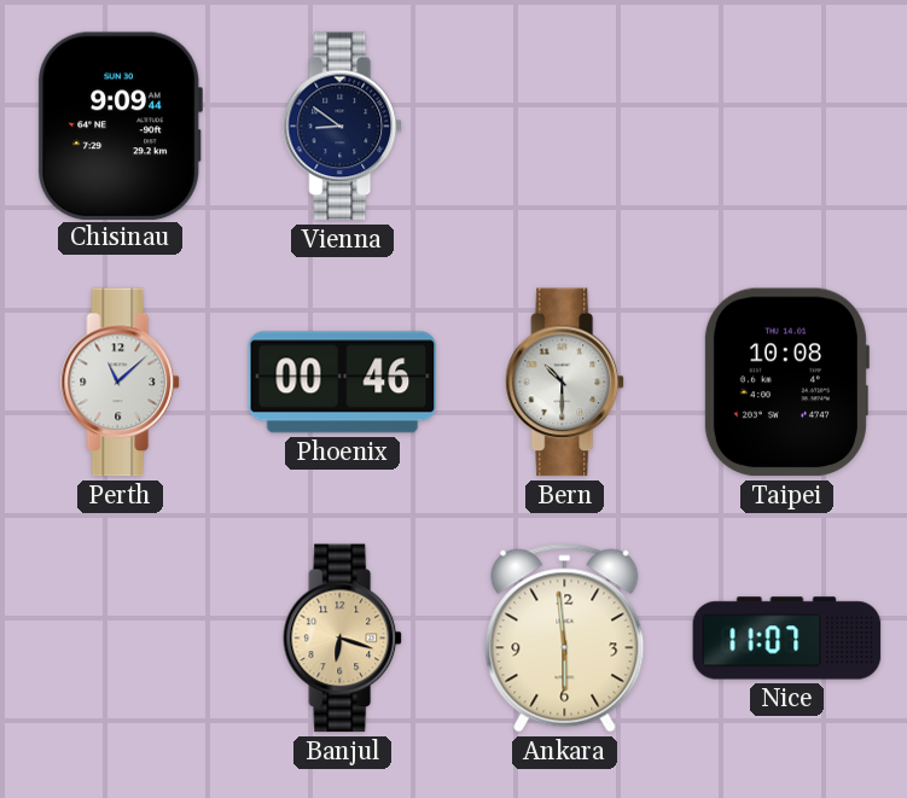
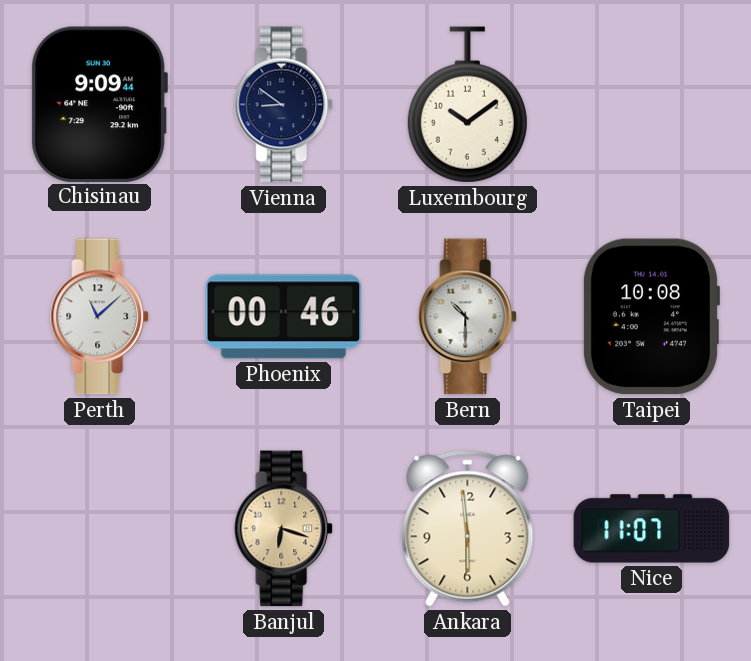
Luxembourg: none -> 10:09 (467, 105)
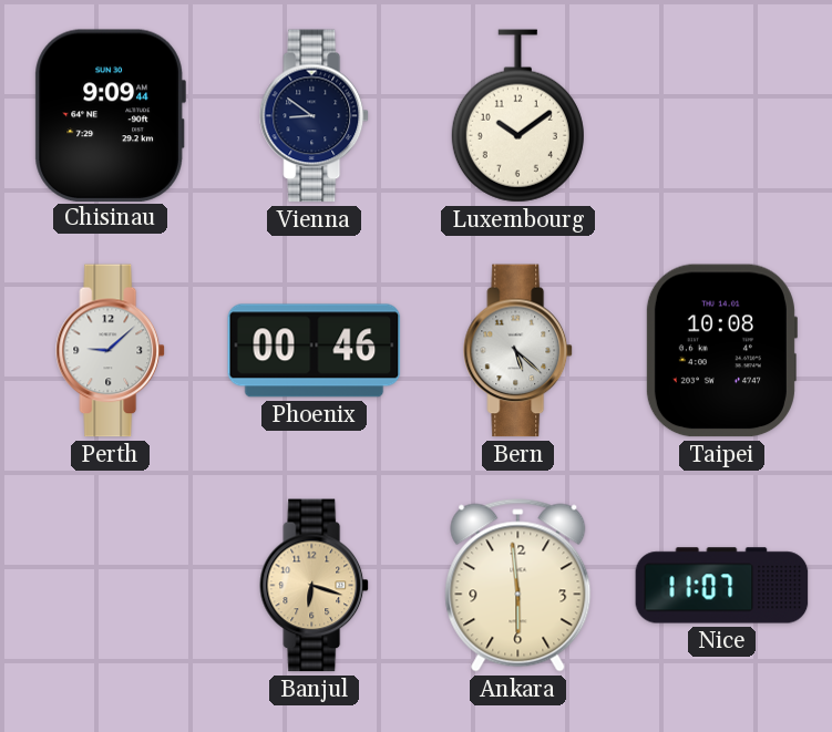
Perth: 11:08 -> 9:08 (111, 351)
Bern: 10:30 -> 5:22 (518, 351)
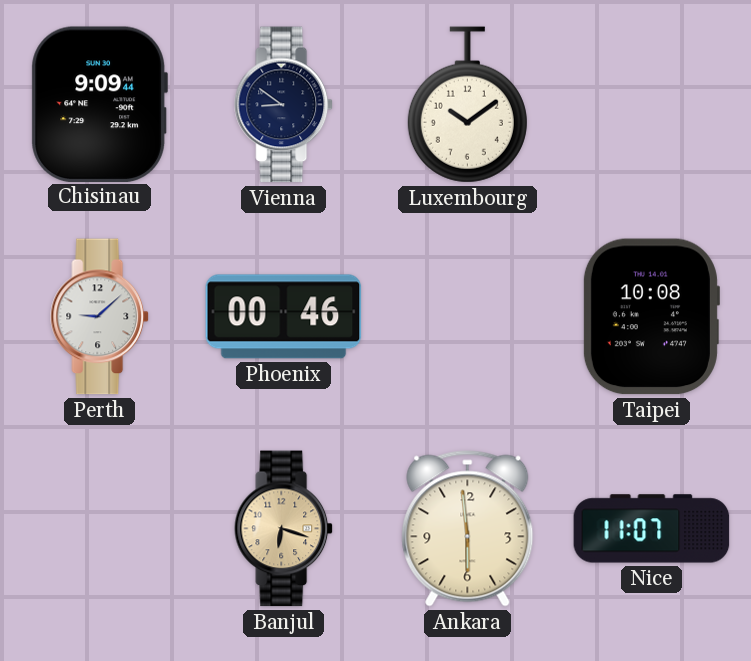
Bern: 5:22 -> none (518, 351)
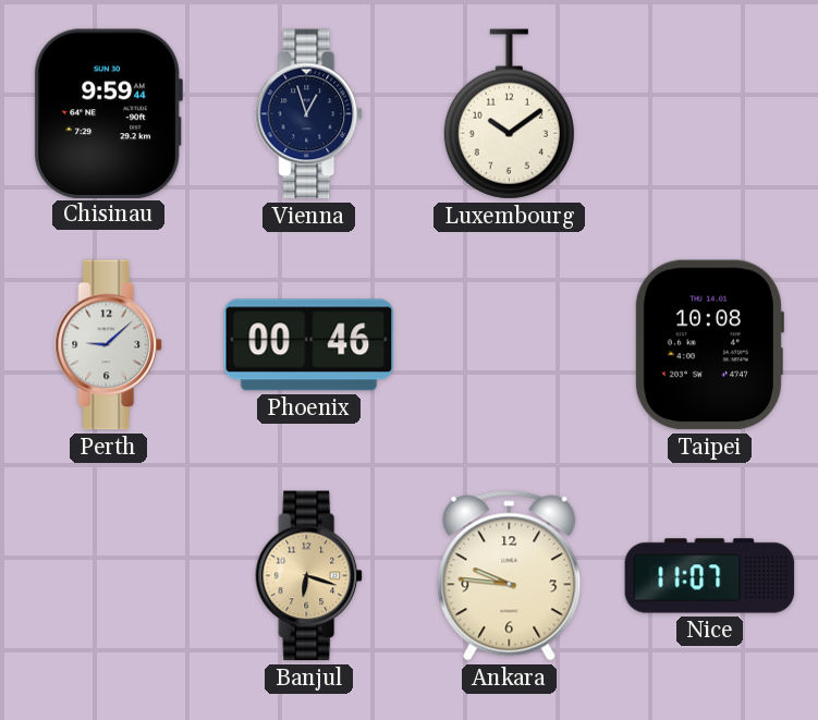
Chisinau: 9:09 -> 9:59 (108, 113)
Vienna: 8:51 -> 12:57 (309, 114)
Ankara: 5:59 -> 9:46 (510, 576)
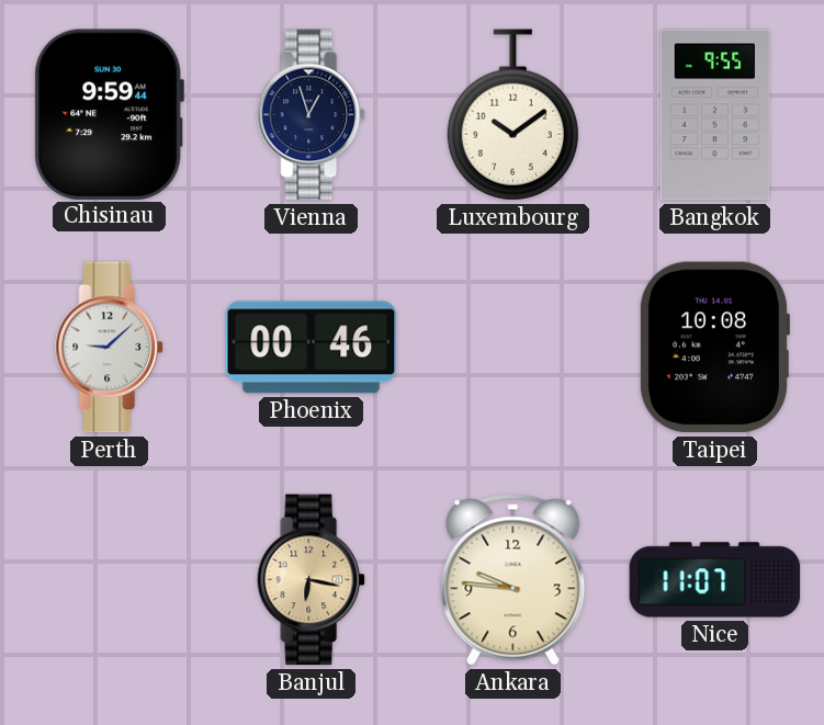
Bangkok: none -> 9:55 (715, 115)
Banjul: 6:18 -> 6:17 (312, 580)
